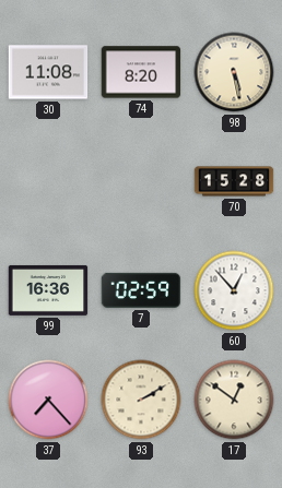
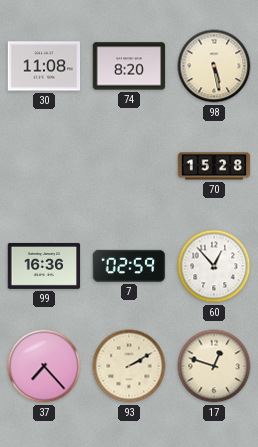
17: 12:51 -> 12:48 (214, 366)
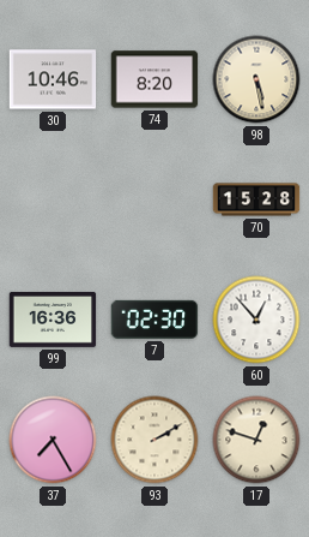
30: 11:08 -> 10:46 (53, 79)
7: 02:59 -> 02:30 (154, 320)
37: 7:23 -> 7:25 (53, 440)
